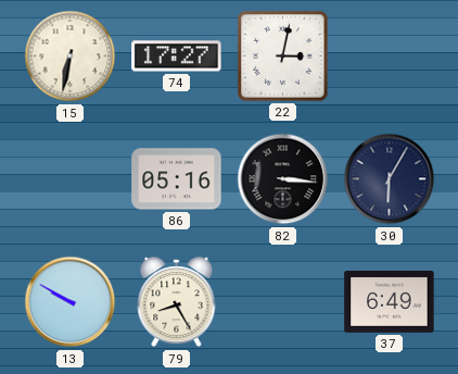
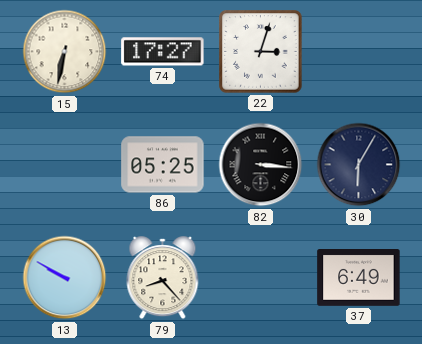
22: 3:02 -> 3:03 (261, 52)
86: 05:16 -> 05:25 (163, 165)
79: 8:25 -> 8:23 (163, 278)
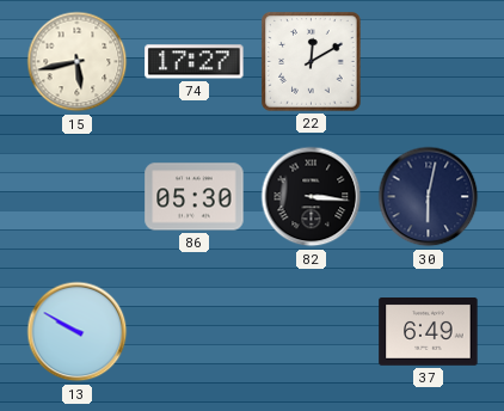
15: 6:32 -> 5:43 (78, 62)
22: 3:03 -> 12:10 (312, 62)
86: 05:25 -> 05:30 (195, 197)
30: 6:05 -> 6:02 (429, 197)
79: 8:23 -> none (163, 278)
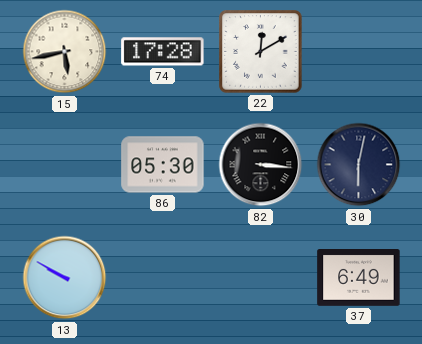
74: 17:27 -> 17:28 (163, 52)
